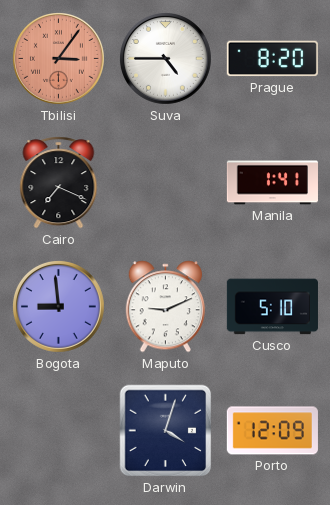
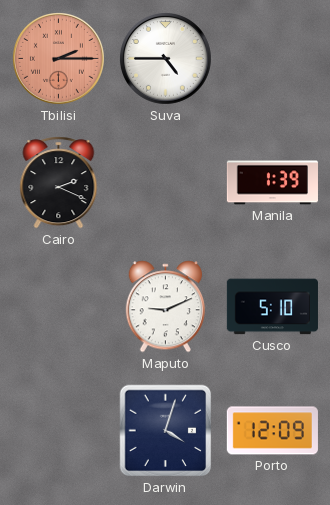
Tbilisi: 3:06 -> 2:15 (58, 58)
Prague: 8:20 -> none (272, 59)
Cairo: 7:19 -> 2:19 (59, 183)
Manila: 1:41 -> 1:39 (272, 183)
Bogota: 8:59 -> none (58, 306)
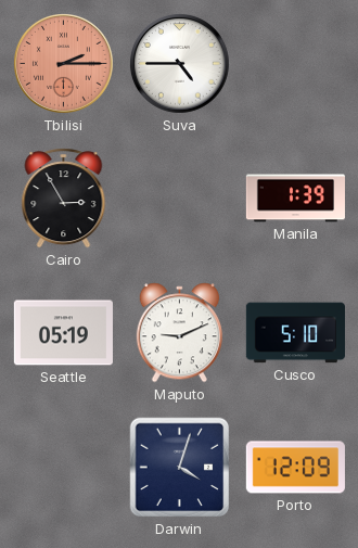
Cairo: 2:19 -> 2:55 (64, 199)
Seattle: none -> 05:19 (63, 333)
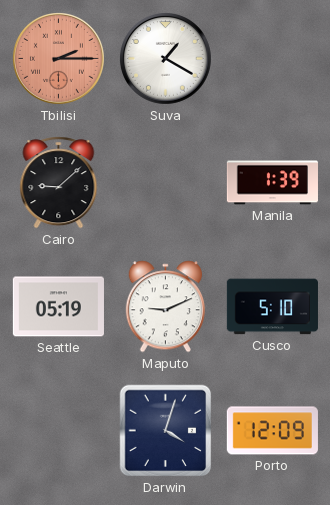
Suva: 4:45 -> 1:20 (165, 58)
Cairo: 2:55 -> 9:08 (59, 183)
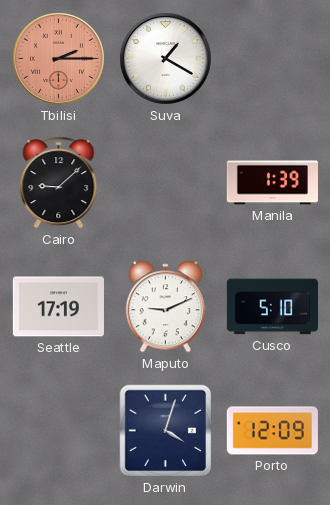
Seattle: 05:19 -> 17:19 (58, 307)
